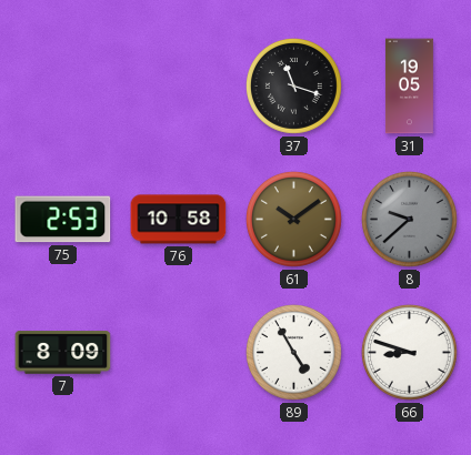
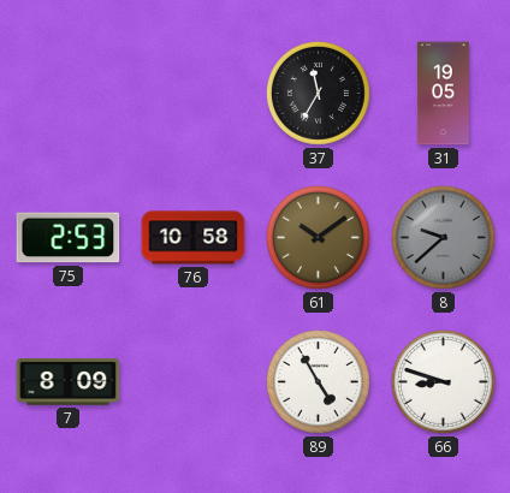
37: 11:18 -> 11:35 (318, 93)
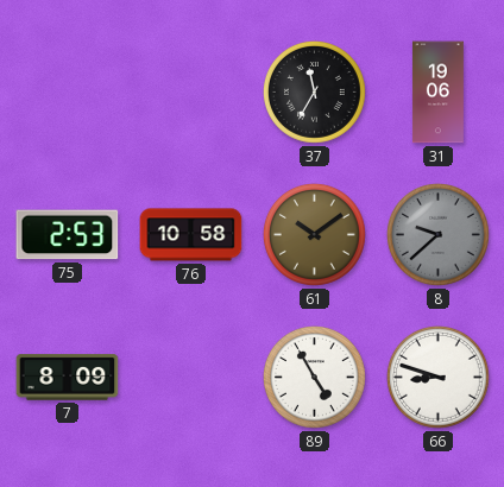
31: 19:05 -> 19:06 (437, 93)
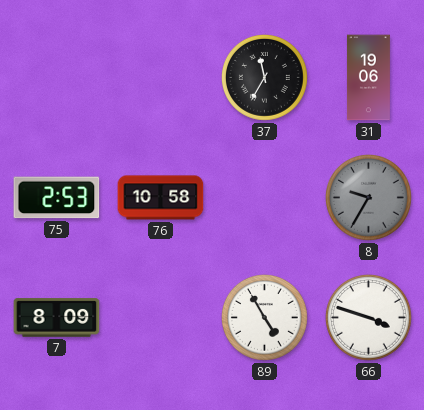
61: 10:09 -> none (314, 234)
8: 9:38 -> 9:35 (368, 197)
66: 8:48 -> 3:48 (368, 317)
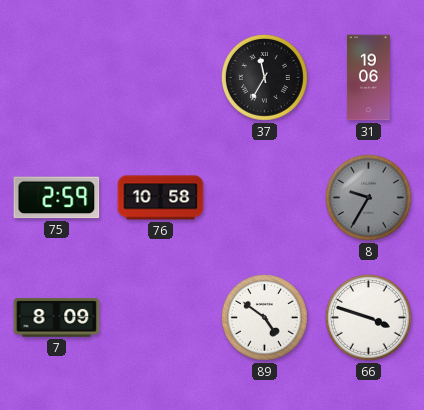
75: 2:53 -> 2:59 (57, 198)
89: 4:55 -> 4:51 (264, 317)
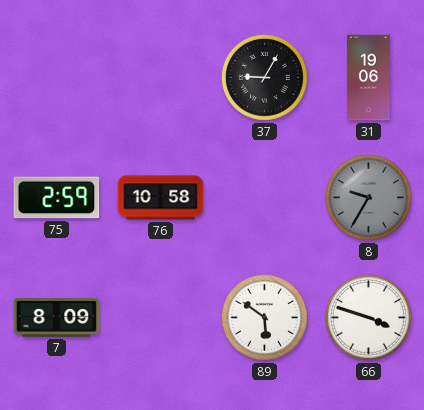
37: 11:35 -> 9:05 (264, 77)
89: 4:51 -> 5:51 (264, 317)
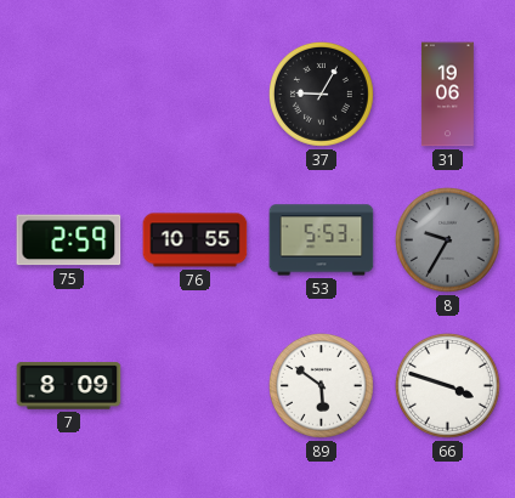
76: 10:58 -> 10:55 (196, 240)
53: none -> 5:53 (322, 240)
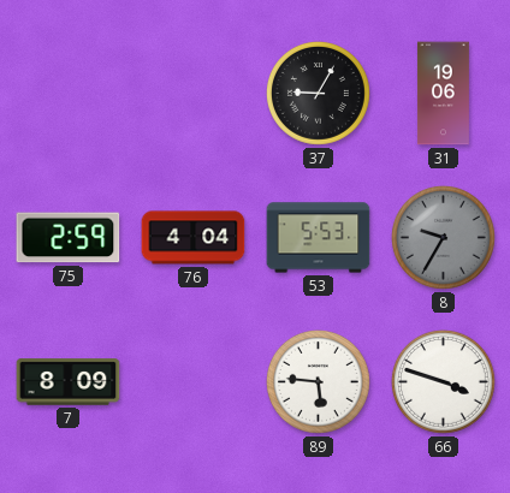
76: 10:55 -> 4:04 (194, 238)
89: 5:51 -> 5:46 (318, 381)
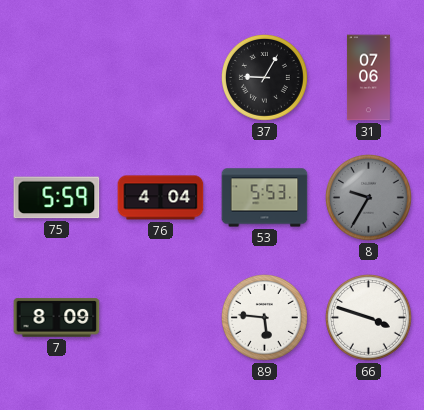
31: 19:06 -> 07:06 (368, 78)
75: 2:59 -> 5:59 (57, 198)
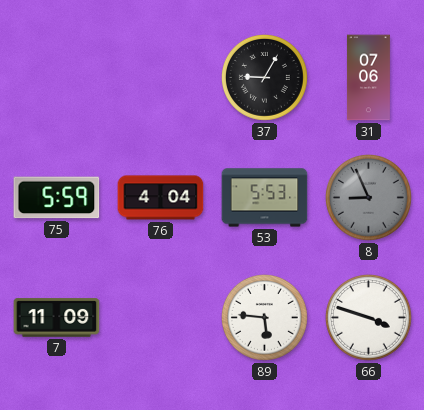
8: 9:35 -> 8:56 (368, 197)
7: 8:09 -> 11:09 (57, 318)
